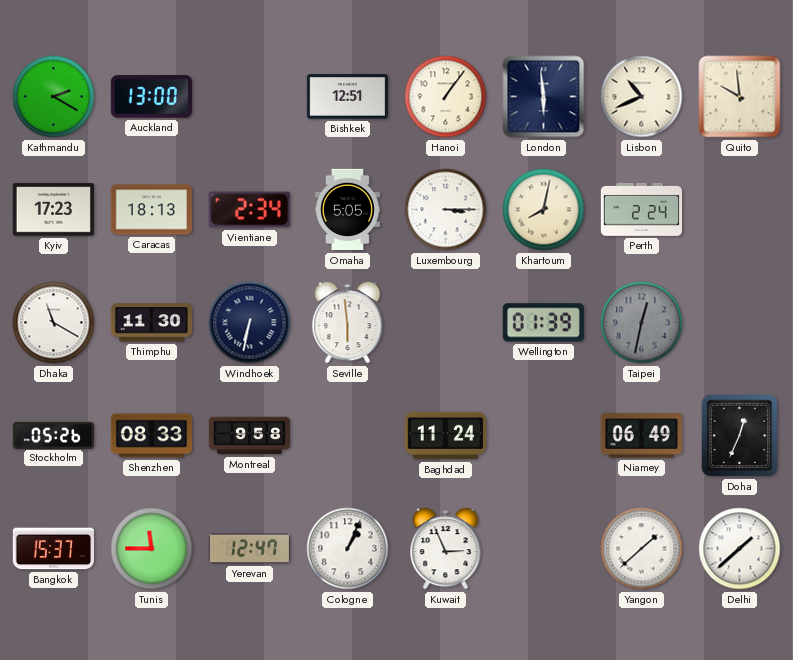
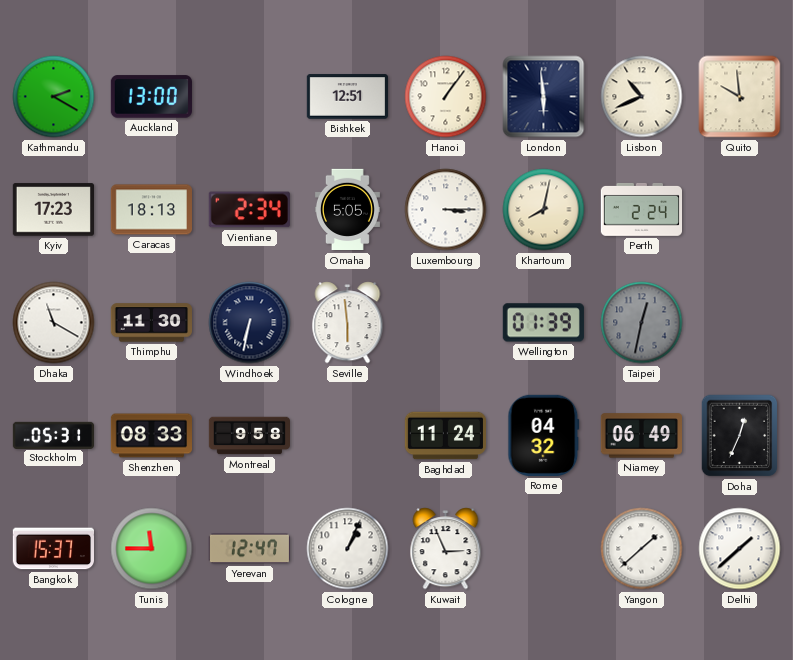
Stockholm: 05:26 -> 05:31 (53, 435)
Rome: none -> 04:32 (544, 435)
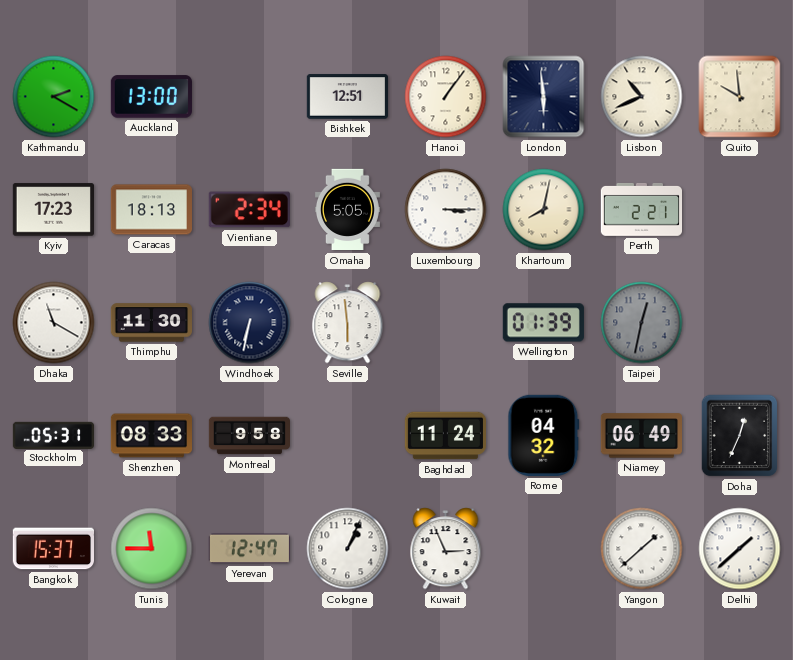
Perth: 2:24 -> 2:21 (641, 209)
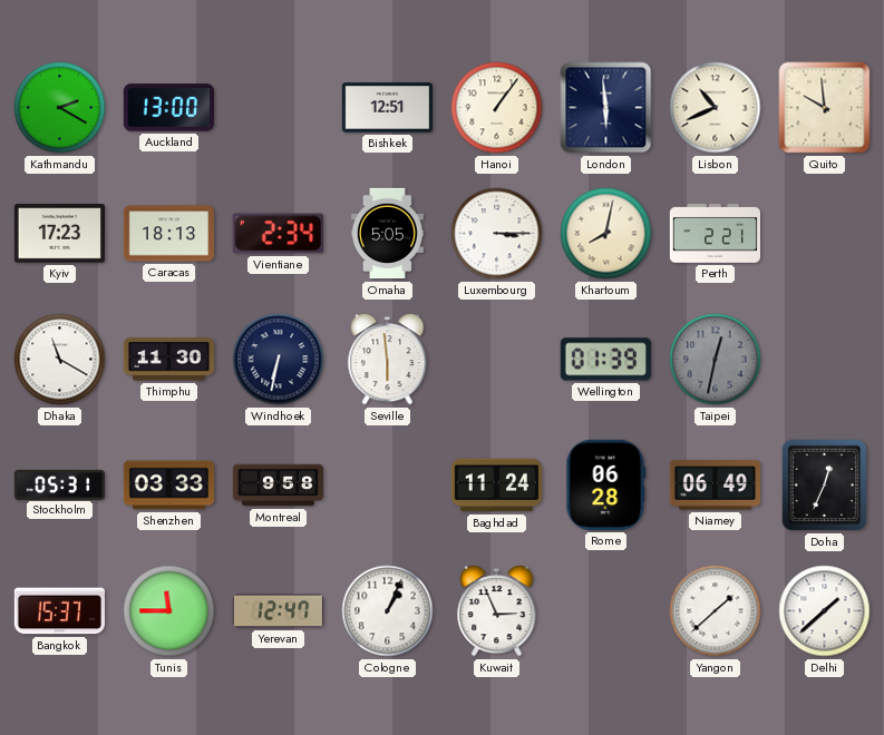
Shenzhen: 08:33 -> 03:33 (168, 486)
Rome: 04:32 -> 06:28 (606, 484)
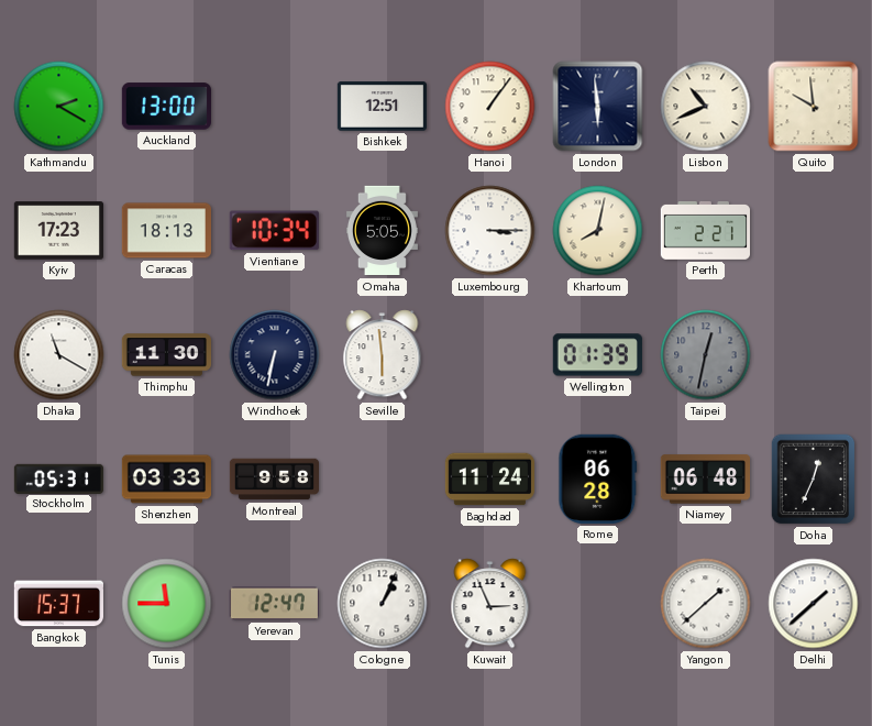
Vientiane: 2:34 -> 10:34 (274, 231)
Niamey: 06:49 -> 06:48 (705, 480)
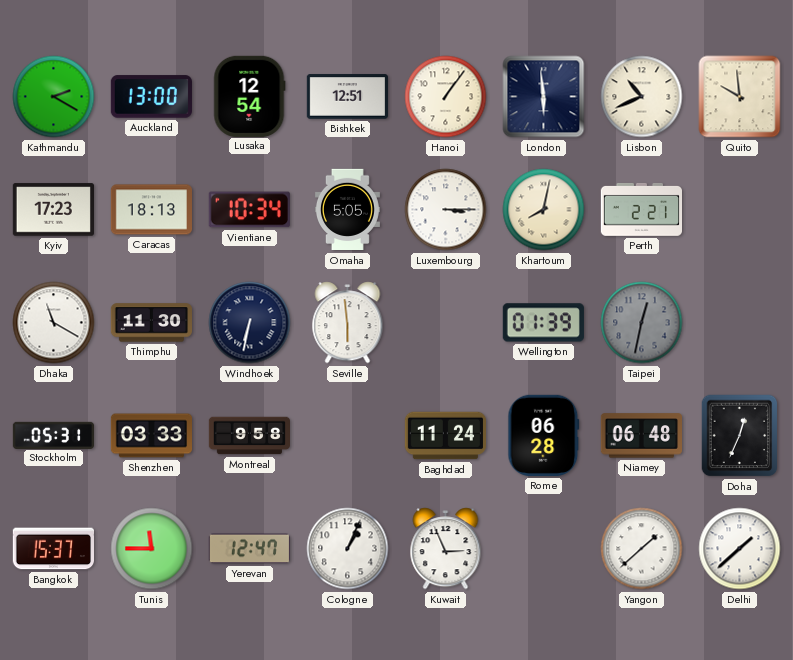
Lusaka: none -> 12:54 (250, 96)
